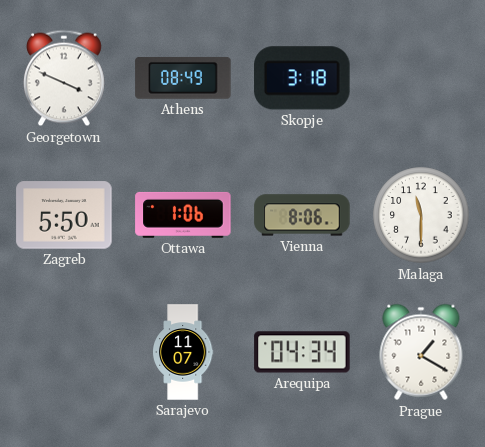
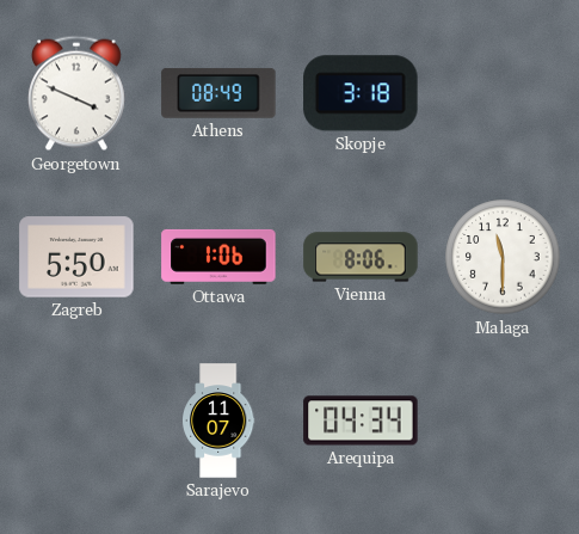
Prague: 1:20 -> none (421, 352)
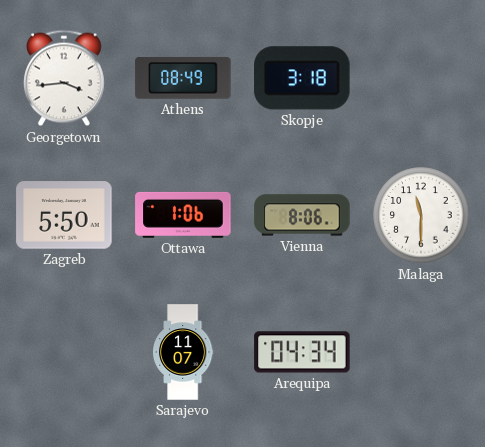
Georgetown: 3:49 -> 3:44 (64, 78)
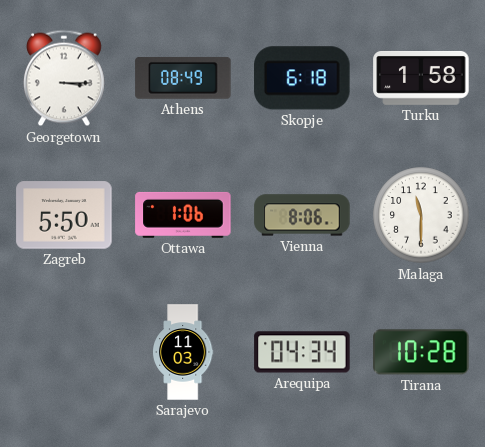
Georgetown: 3:44 -> 3:15 (64, 78)
Skopje: 3:18 -> 6:18 (302, 78)
Turku: none -> 1:58 (421, 78)
Sarajevo: 11:07 -> 11:03 (183, 352)
Tirana: none -> 10:28 (421, 352)
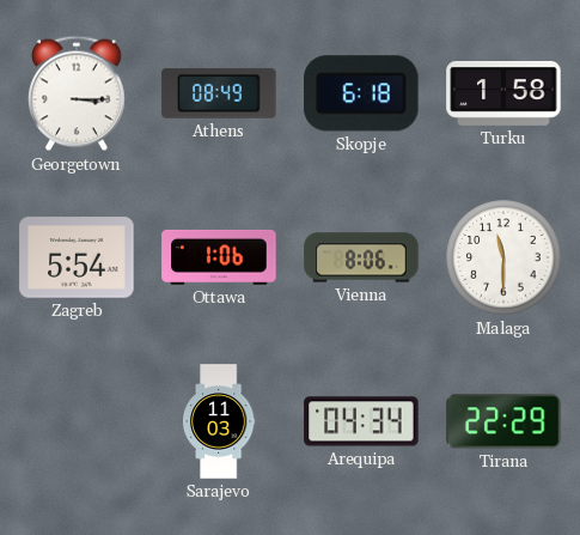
Zagreb: 5:50 -> 5:54 (77, 257)
Tirana: 10:28 -> 22:29 (503, 421)
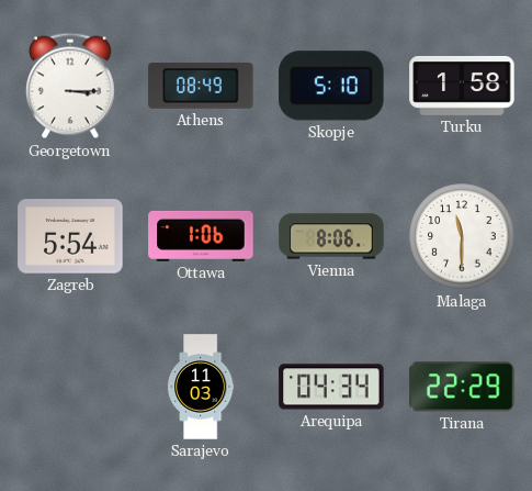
Skopje: 6:18 -> 5:10 (331, 86)
